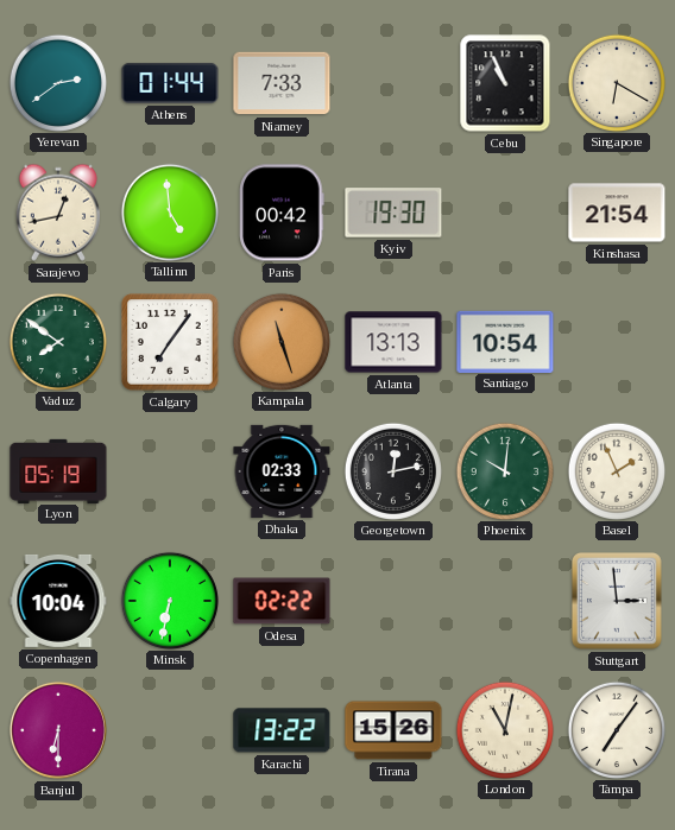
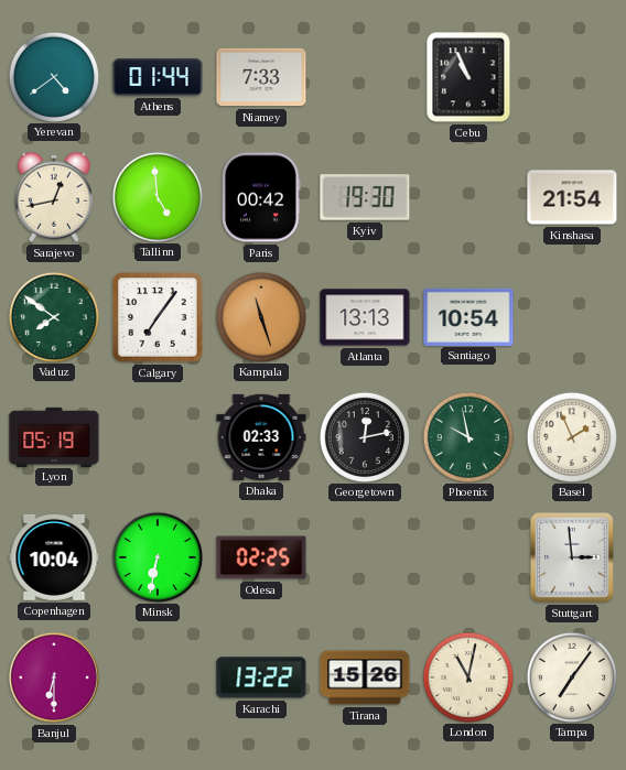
Yerevan: 2:39 -> 4:39 (53, 76)
Singapore: 6:20 -> none (616, 82)
Phoenix: 10:01 -> 9:58 (467, 436)
Odesa: 02:22 -> 02:25 (261, 557)
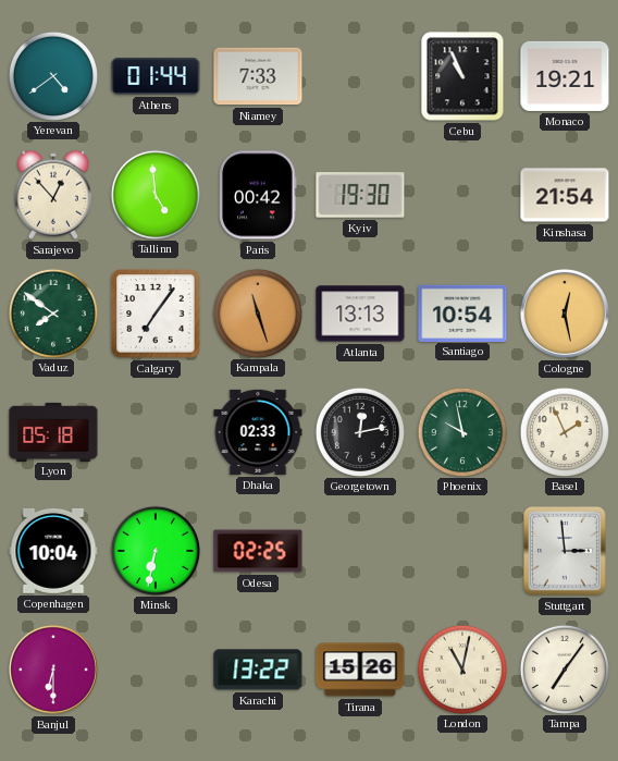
Monaco: none -> 19:21 (565, 76)
Sarajevo: 12:43 -> 12:53 (53, 195)
Cologne: none -> 12:28 (565, 314)
Lyon: 05:19 -> 05:18 (53, 431)
